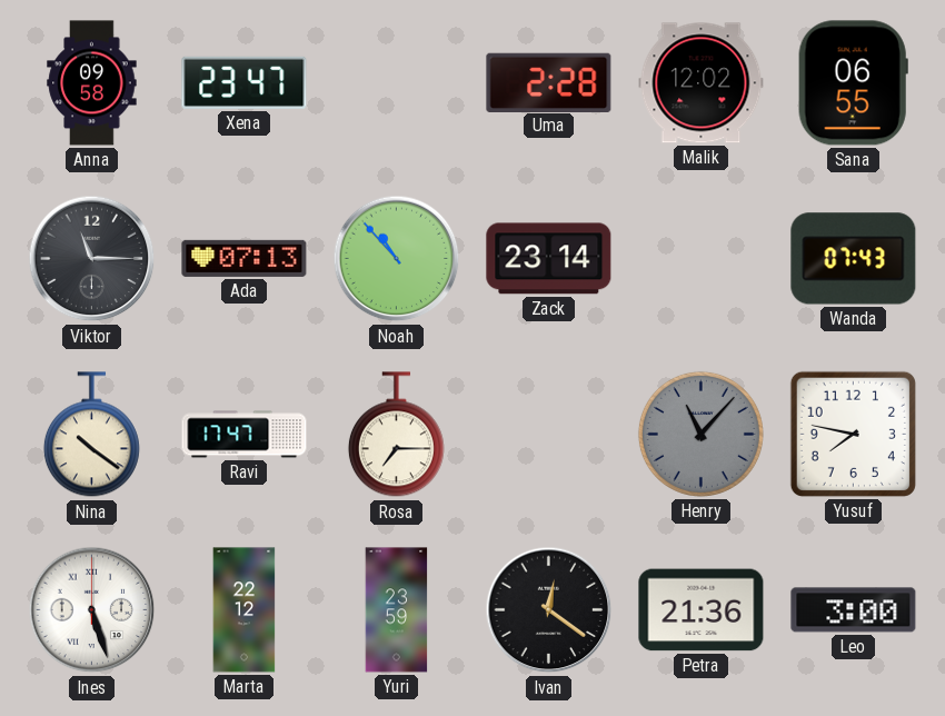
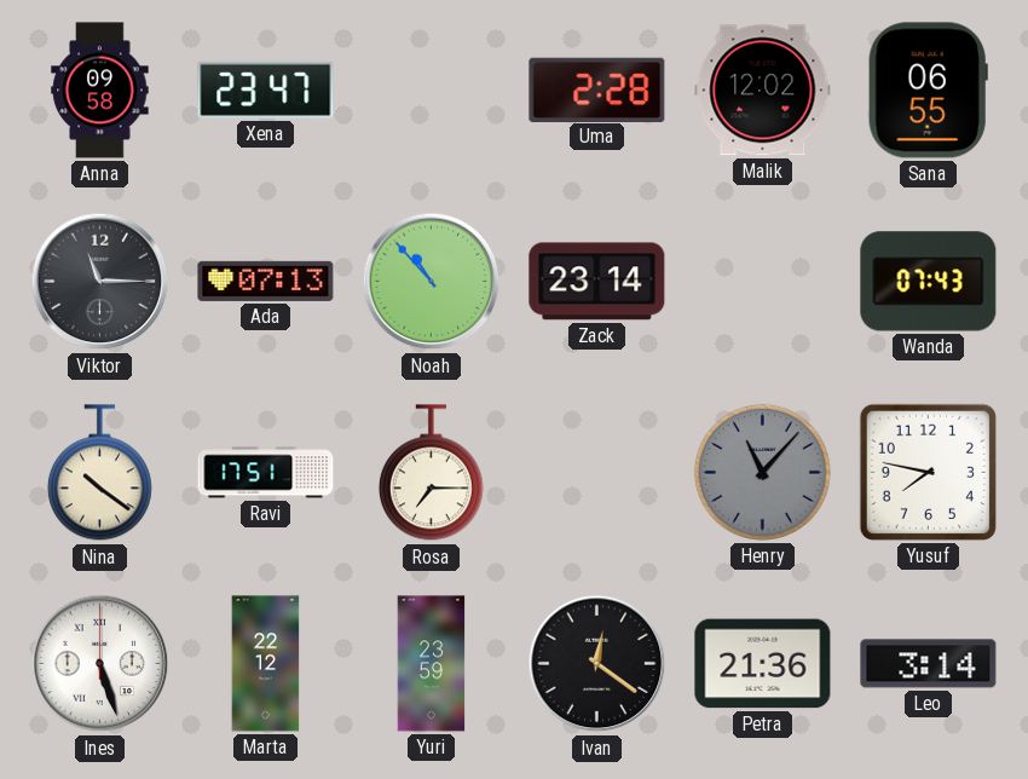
Ravi: 17:47 -> 17:51 (266, 473)
Leo: 3:00 -> 3:14 (929, 664)
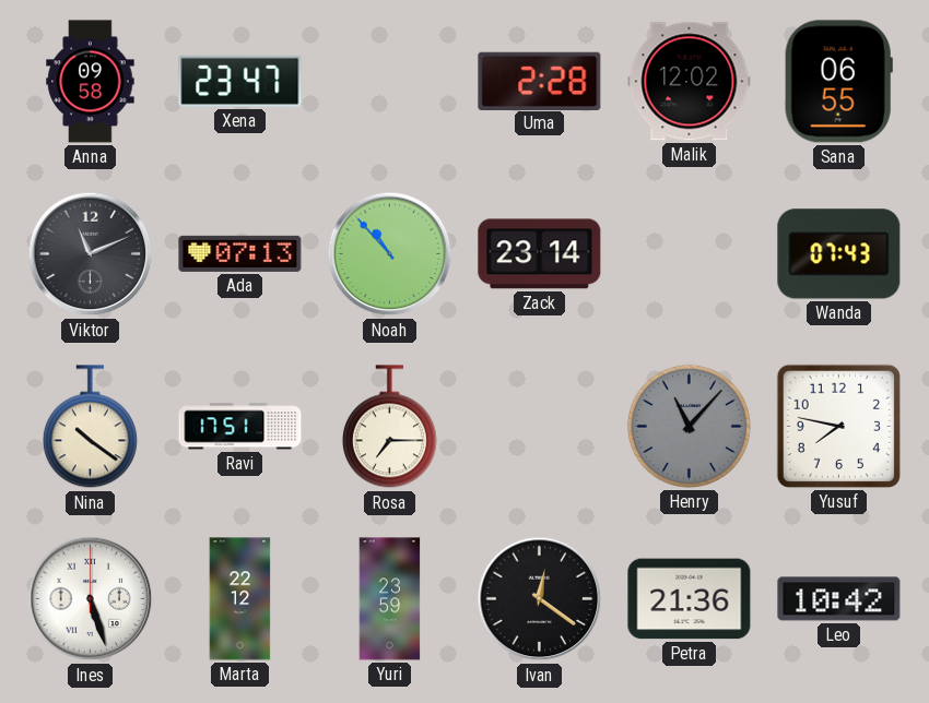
Viktor: 11:15 -> 11:11 (91, 254)
Leo: 3:14 -> 10:42 (839, 599)
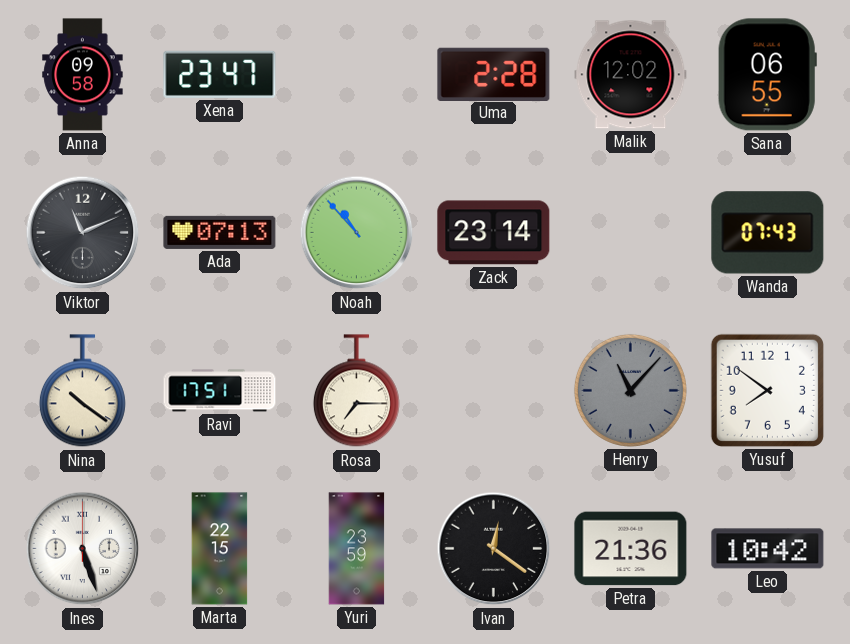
Yusuf: 7:47 -> 7:51 (767, 390)
Marta: 22:12 -> 22:15 (220, 549)
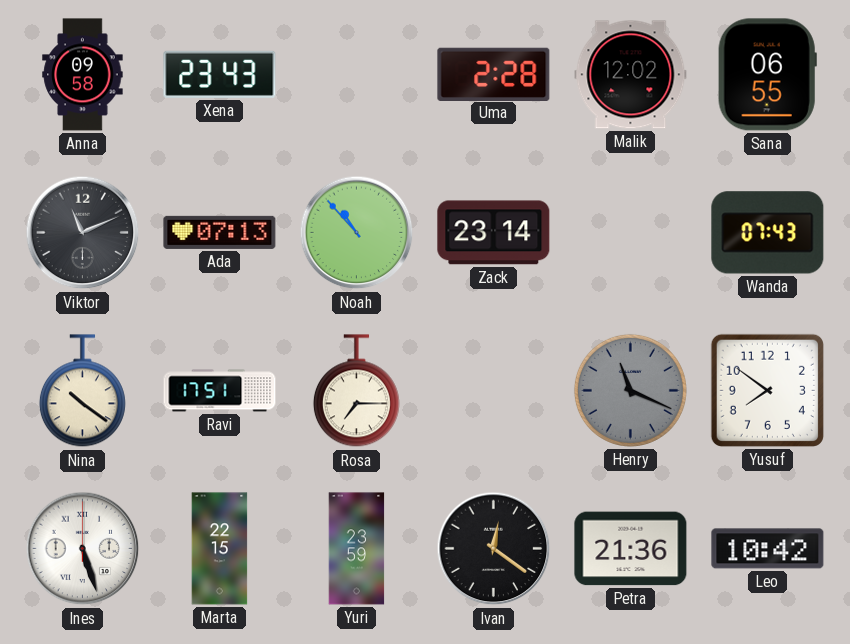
Xena: 23:47 -> 23:43 (220, 74)
Henry: 11:07 -> 11:19 (630, 390)
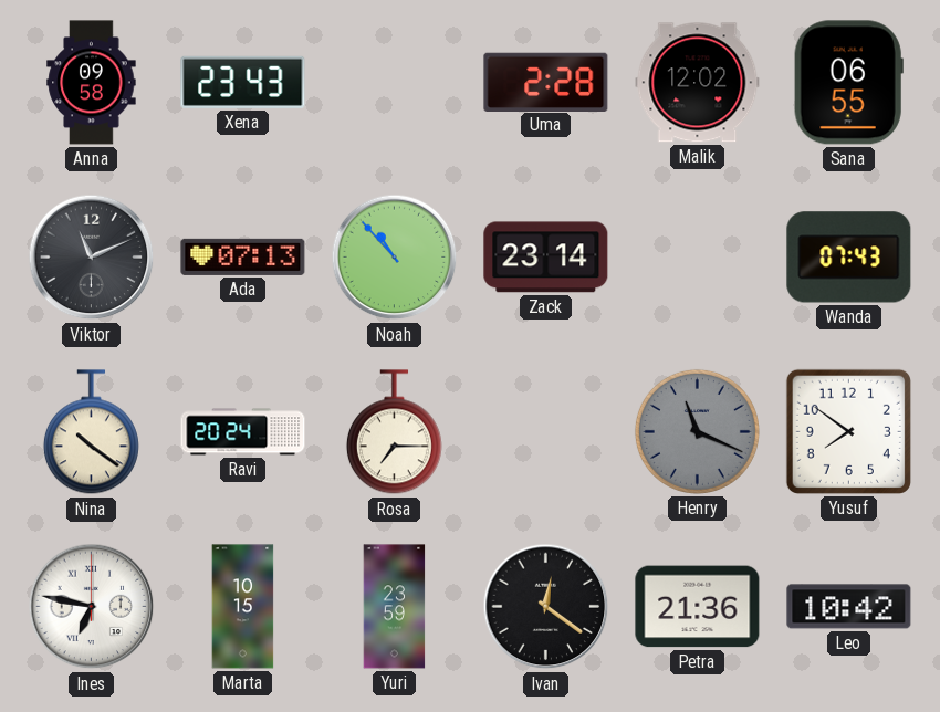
Ravi: 17:51 -> 20:24 (243, 432)
Ines: 5:27 -> 6:47 (92, 607)
Marta: 22:15 -> 10:15 (243, 607)
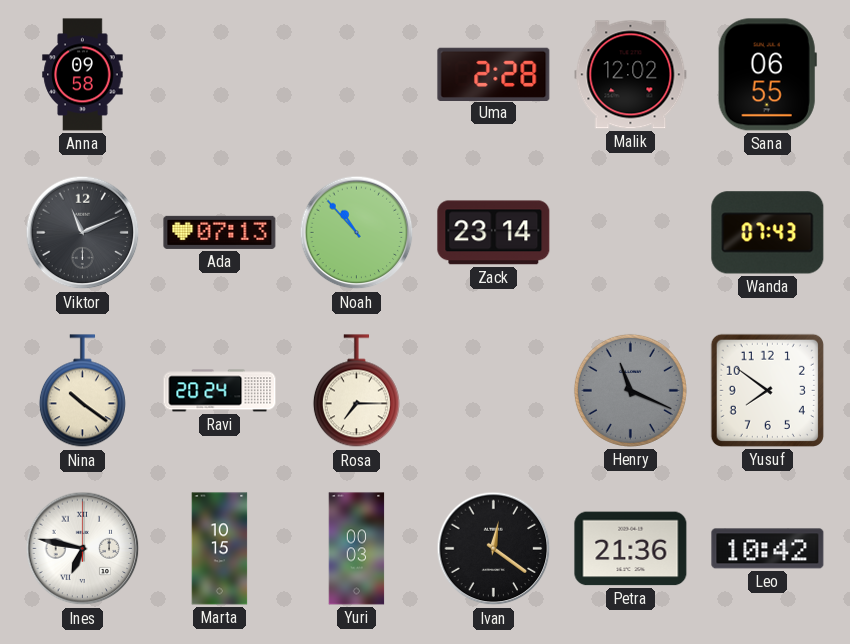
Xena: 23:43 -> none (243, 82)
Yuri: 23:59 -> 00:03 (357, 549)
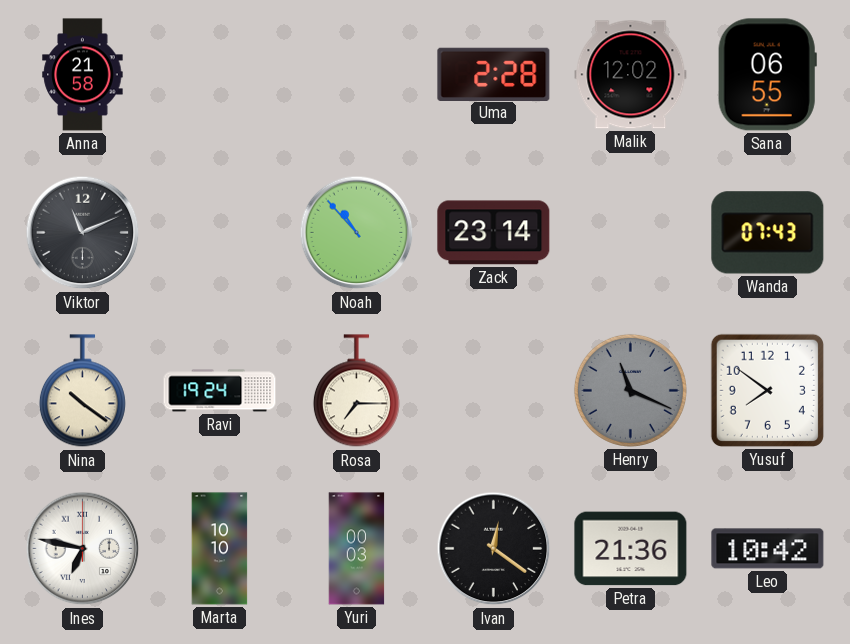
Anna: 09:58 -> 21:58 (83, 75)
Ada: 07:13 -> none (220, 232)
Ravi: 20:24 -> 19:24 (220, 391)
Marta: 10:15 -> 10:10 (220, 549)
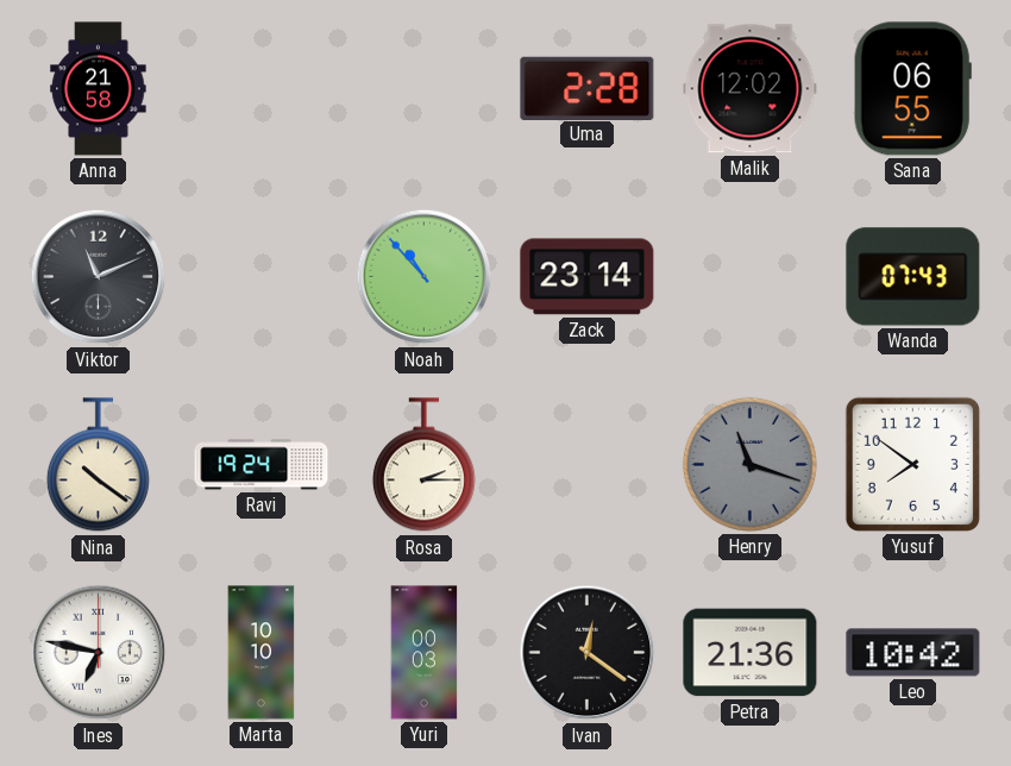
Rosa: 7:15 -> 2:15 (423, 465)
Henry: 11:19 -> 11:18 (749, 464)
